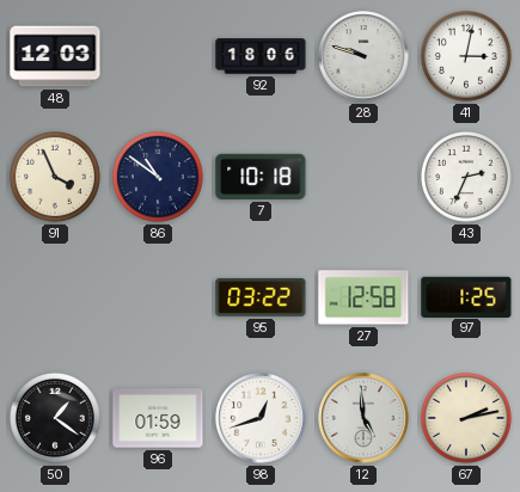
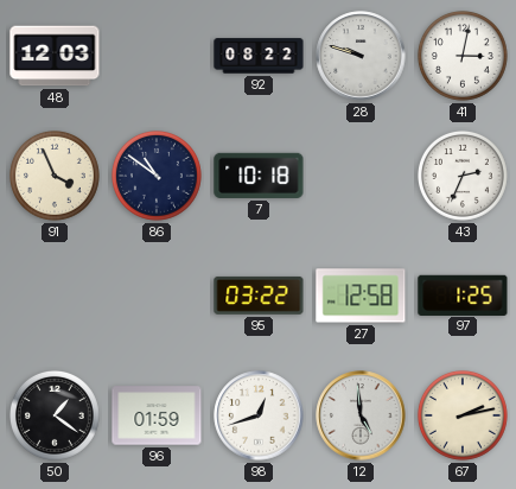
92: 18:06 -> 08:22 (259, 56)
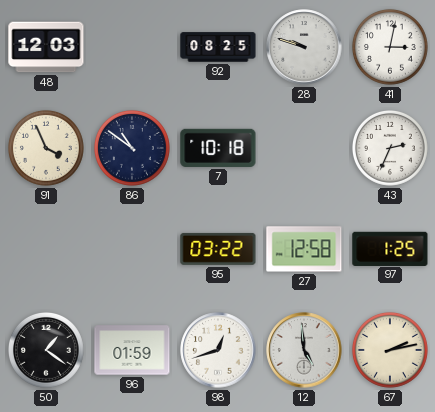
92: 08:22 -> 08:25 (218, 47)
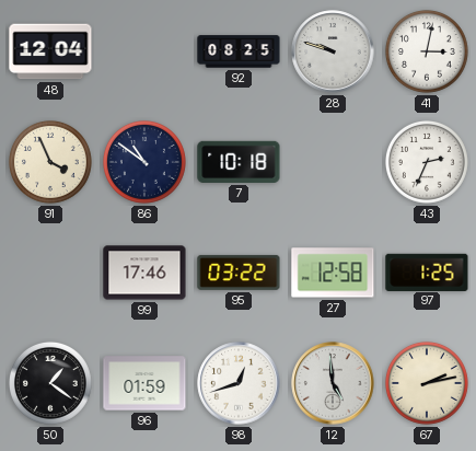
48: 12:03 -> 12:04 (50, 51)
99: none -> 17:46 (144, 273)
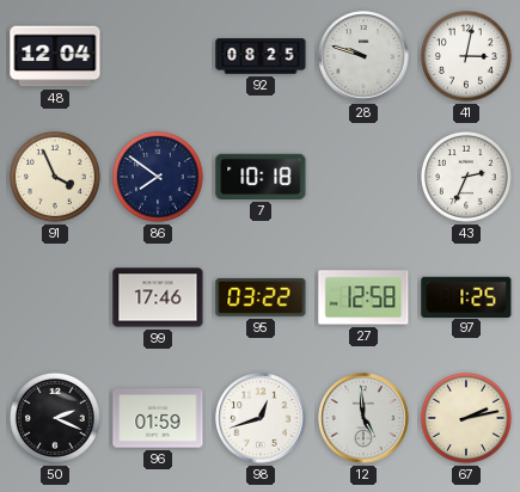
86: 10:51 -> 7:51 (158, 177)
50: 1:21 -> 2:19 (55, 418)
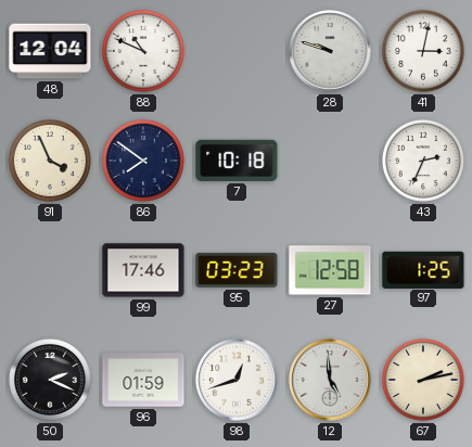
88: none -> 10:49 (143, 51)
92: 08:25 -> none (261, 56)
95: 03:22 -> 03:23 (237, 270)
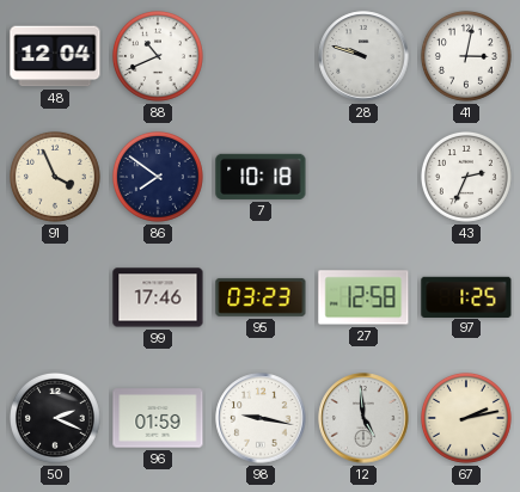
88: 10:49 -> 10:41 (158, 56)
98: 12:42 -> 9:17 (261, 418)
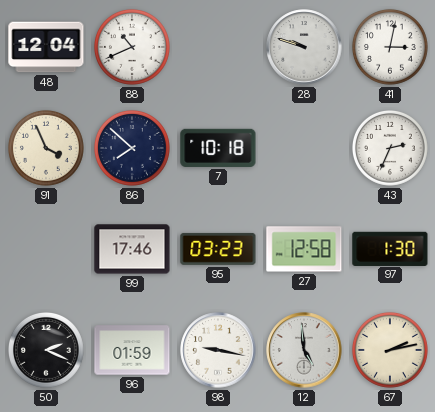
86: 7:51 -> 7:52 (132, 148)
97: 1:25 -> 1:30 (390, 248)
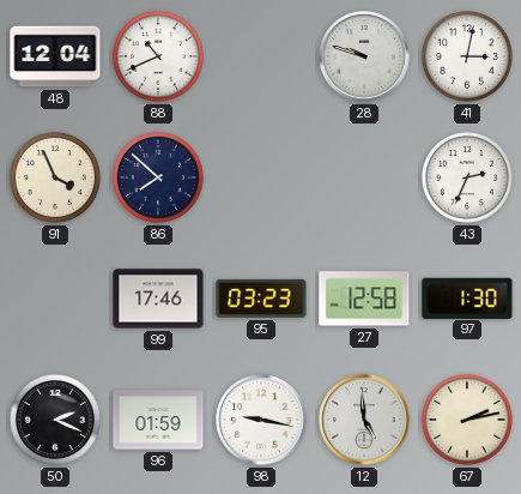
7: 10:18 -> none (218, 148)
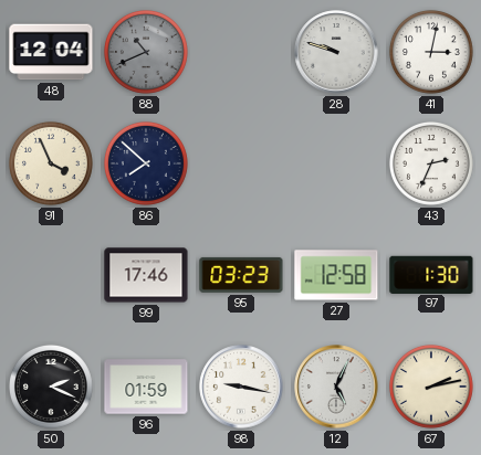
88 dial: white -> grey (146, 52)
12: 4:59 -> 5:04 (336, 387)
